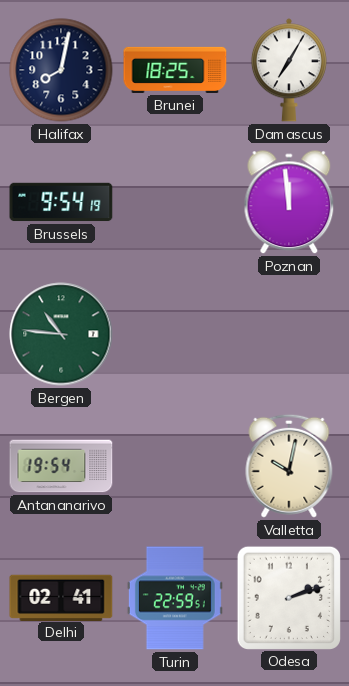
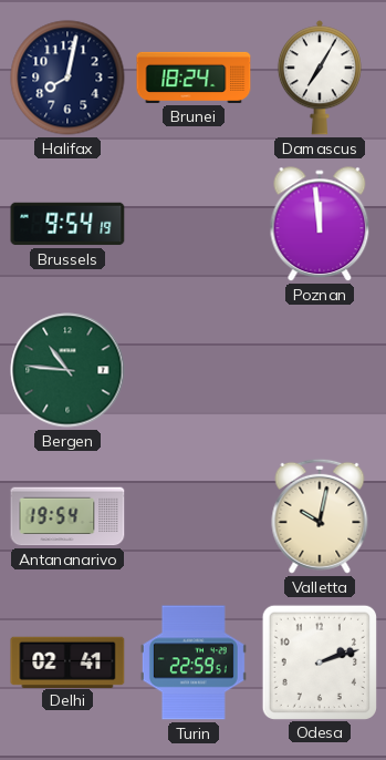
Brunei: 18:25 -> 18:24 (194, 78)
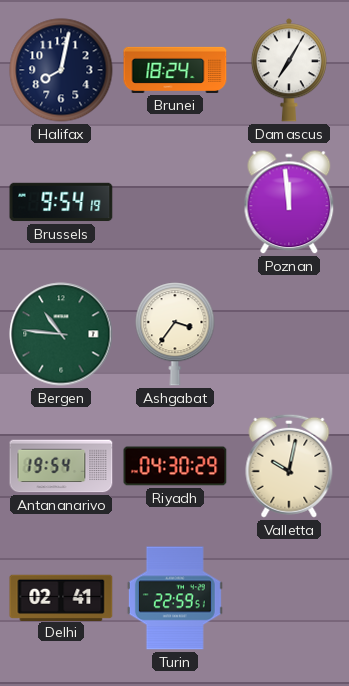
Ashgabat: none -> 3:36 (175, 334)
Riyadh: none -> 04:30 (175, 466)
Odesa: 2:12 -> none (319, 661)
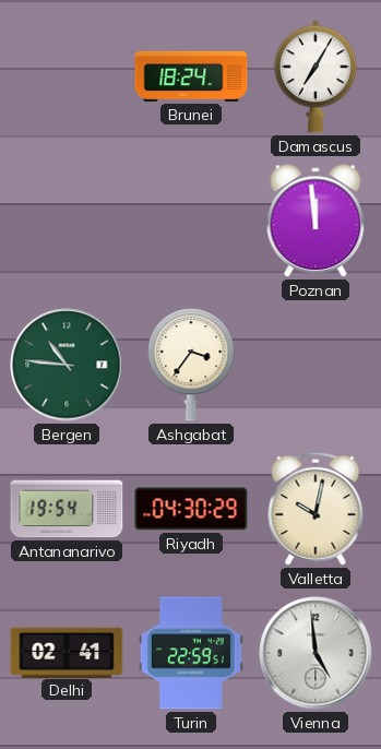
Halifax: 8:02 -> none (61, 70)
Brussels: 9:54 -> none (61, 202)
Vienna: none -> 4:59 (315, 653)
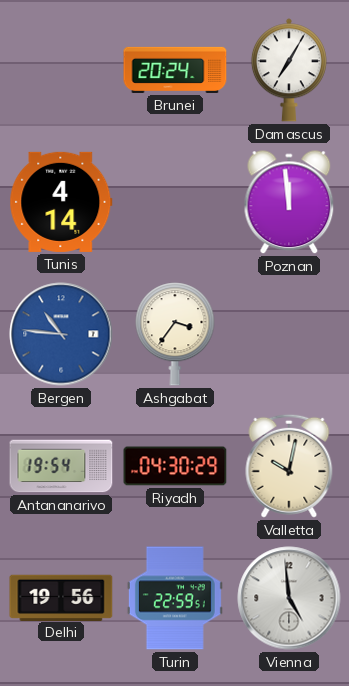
Brunei: 18:24 -> 20:24 (175, 70)
Tunis: none -> 4:14 (61, 202)
Bergen dial: green -> blue (61, 334)
Delhi: 02:41 -> 19:56 (61, 597)
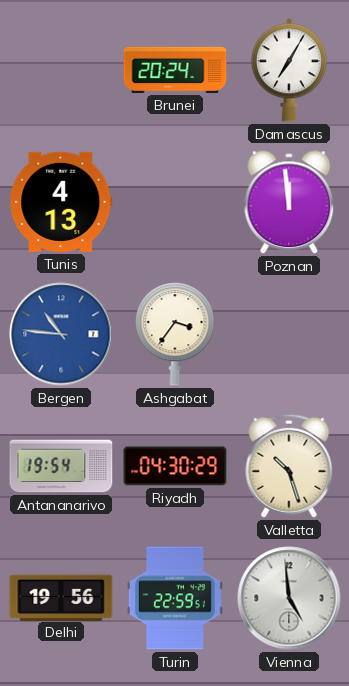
Tunis: 4:14 -> 4:13 (61, 202)
Valletta: 10:02 -> 10:27 (289, 466)
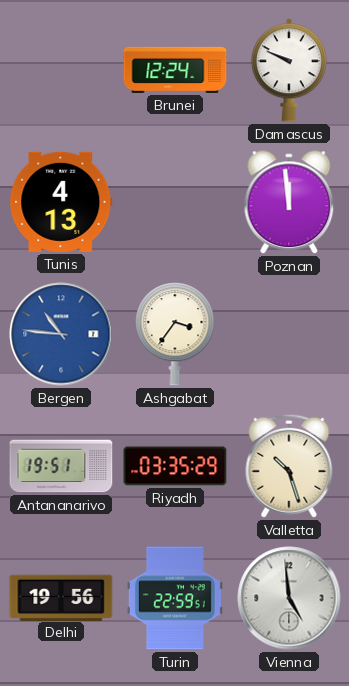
Brunei: 20:24 -> 12:24 (175, 70)
Damascus: 7:05 -> 9:49 (289, 70)
Antananarivo: 19:54 -> 19:51 (61, 466)
Riyadh: 04:30 -> 03:35 (175, 466)
